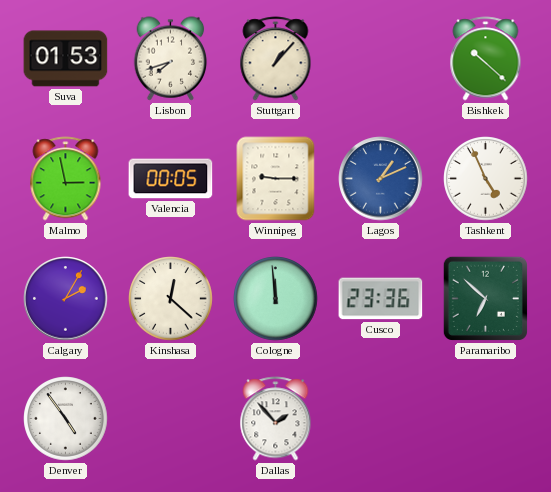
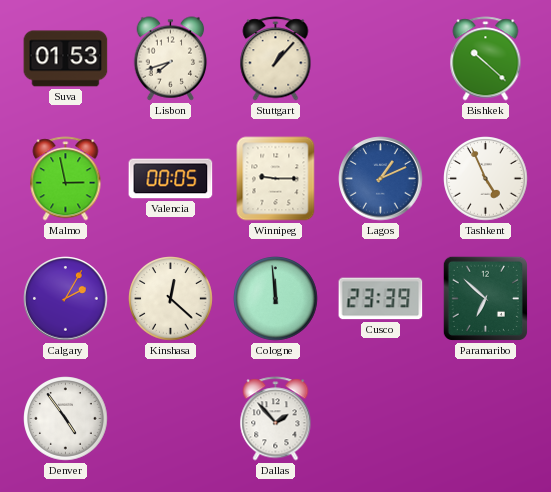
Cusco: 23:36 -> 23:39 (381, 299)
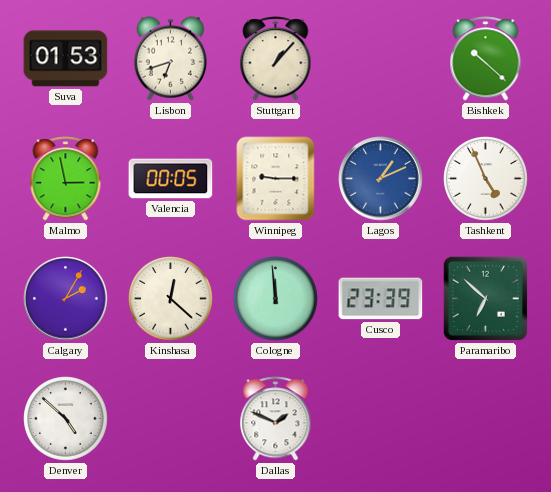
Lisbon: 7:42 -> 6:42 (171, 59)
Denver: 4:54 -> 4:52 (66, 419)
Dallas: 1:53 -> 1:49 (276, 419)
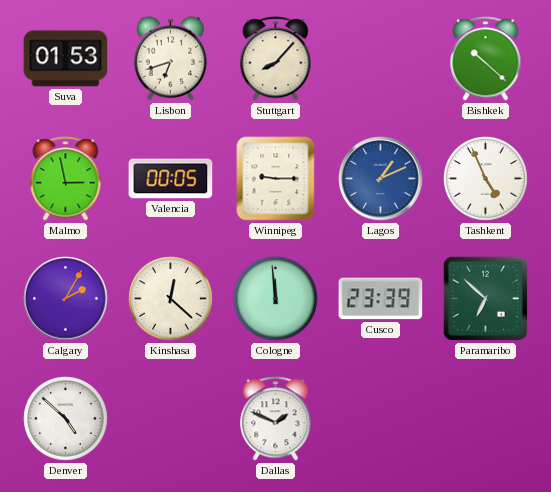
Stuttgart: 1:07 -> 8:07 (276, 59)
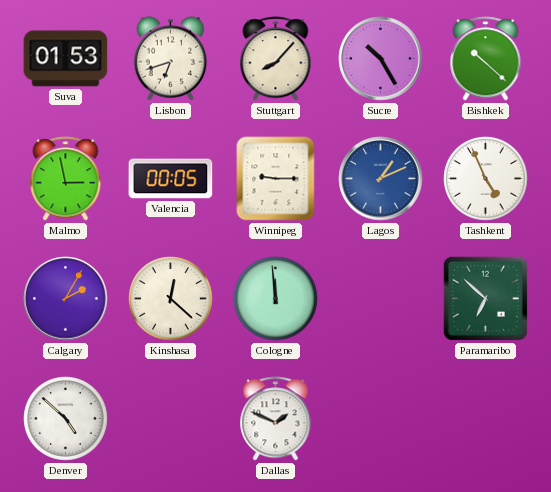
Sucre: none -> 10:25 (381, 59)
Cusco: 23:39 -> none (381, 299)
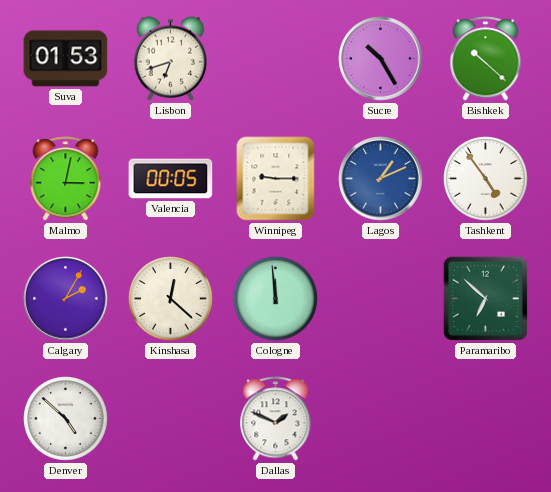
Stuttgart: 8:07 -> none (276, 59)
Malmo: 2:58 -> 3:02 (66, 179)
Tashkent: 4:56 -> 4:54 (486, 179)
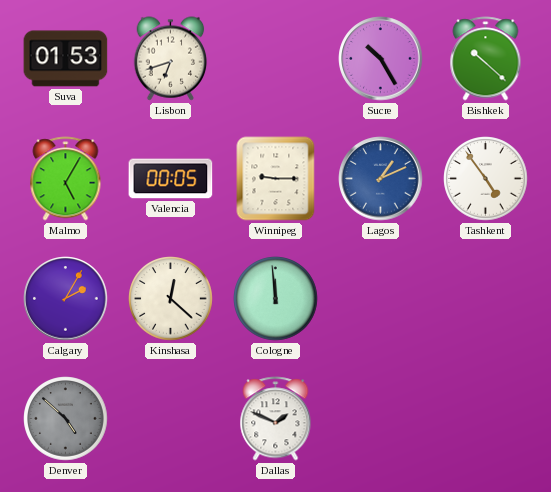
Malmo: 3:02 -> 5:05 (66, 179)
Paramaribo: 6:52 -> none (485, 298)
Denver dial: white -> grey (66, 419)
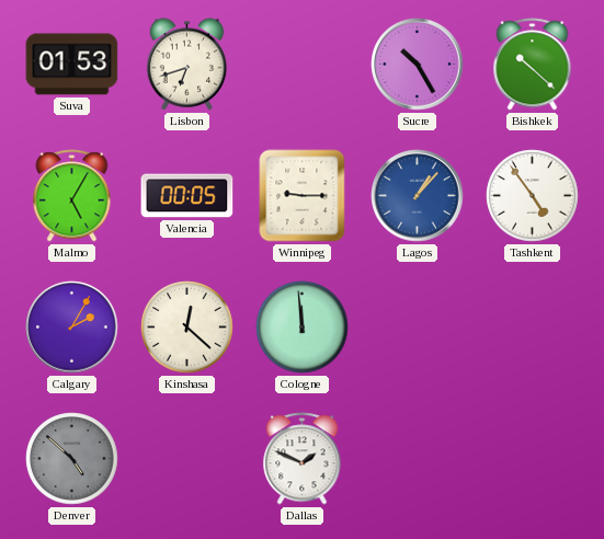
Lagos: 1:11 -> 1:07 (418, 196)
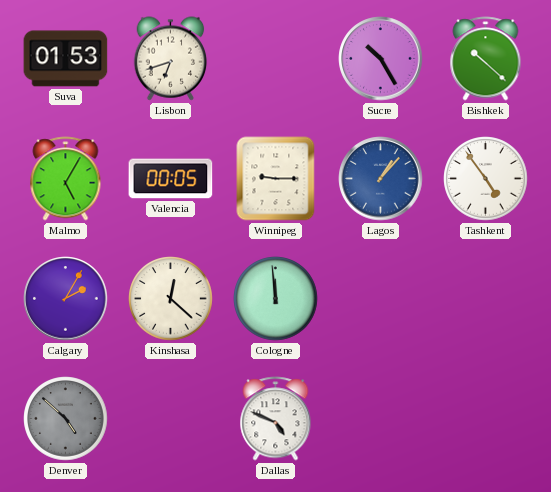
Dallas: 1:49 -> 4:49 (276, 419)
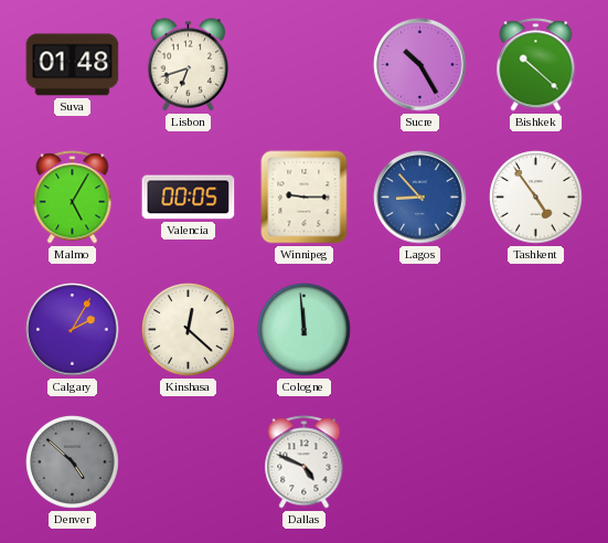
Suva: 01:53 -> 01:48 (73, 65)
Lagos: 1:07 -> 8:53 (420, 198)
